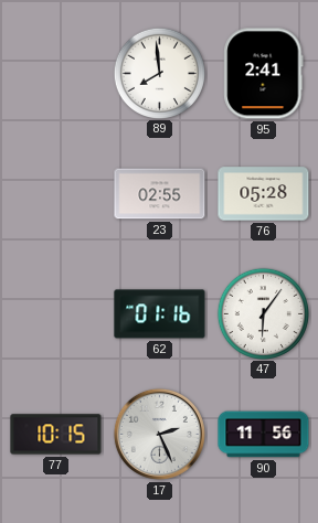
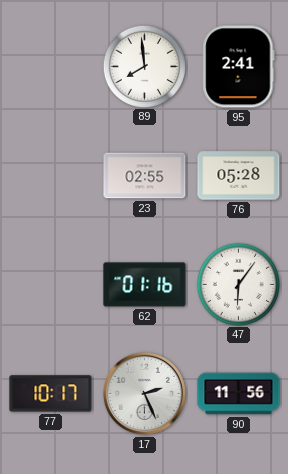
77: 10:15 -> 10:17 (51, 394)
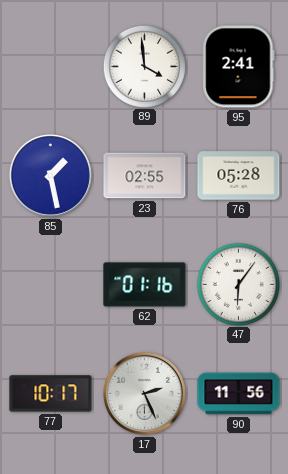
89: 7:59 -> 3:59 (144, 66)
85: none -> 1:28 (50, 175)
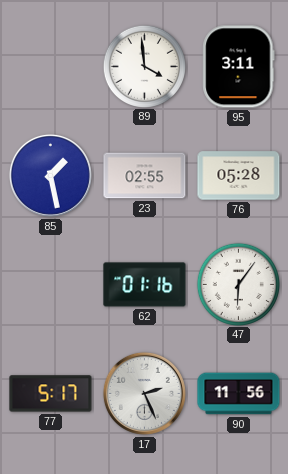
95: 2:41 -> 3:11 (239, 67)
77: 10:17 -> 5:17 (51, 394)
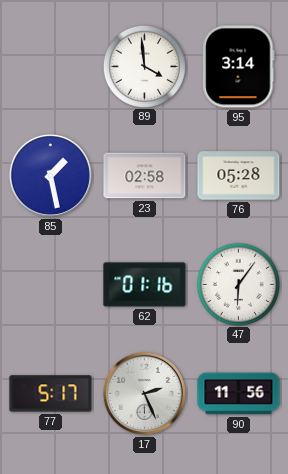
95: 3:11 -> 3:14 (239, 67)
23: 02:55 -> 02:58 (145, 176)
